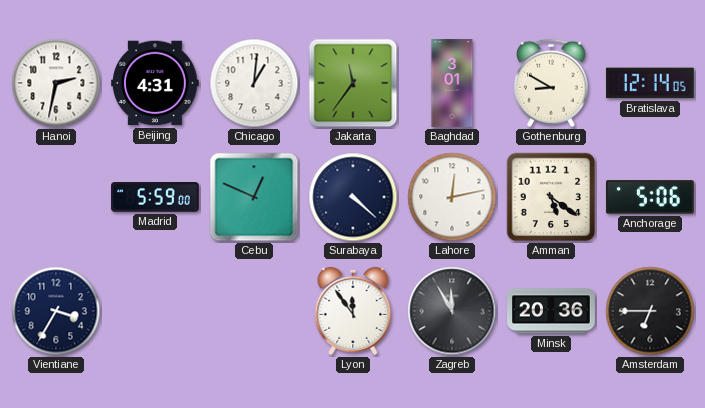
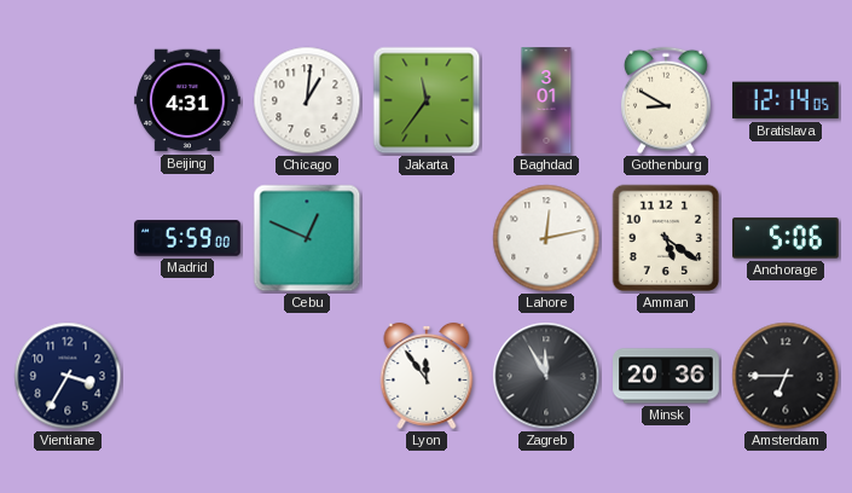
Hanoi: 2:32 -> none (56, 83)
Surabaya: 4:22 -> none (353, 197)
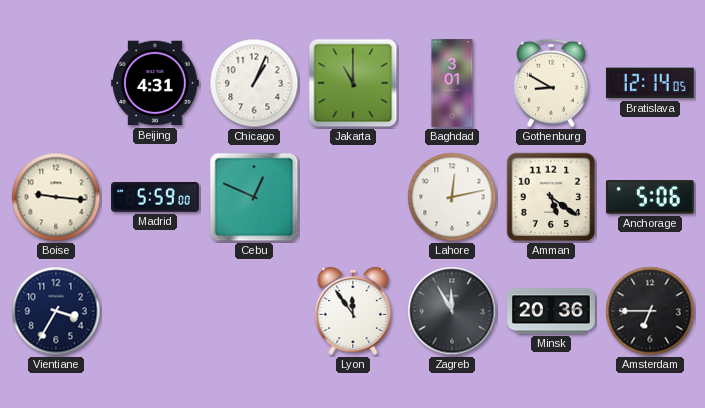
Chicago: 1:01 -> 1:04 (254, 83)
Jakarta: 11:36 -> 11:00 (353, 83)
Boise: none -> 9:16 (56, 197)
